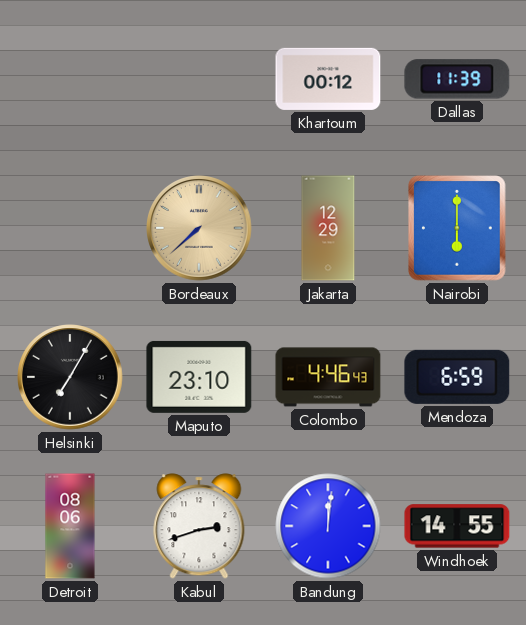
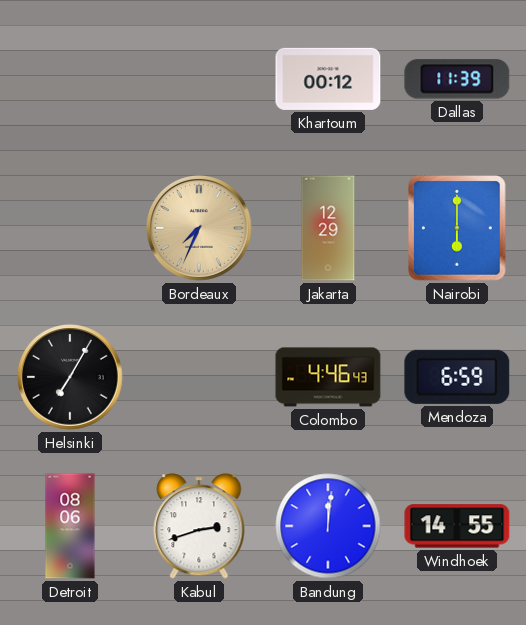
Bordeaux: 7:38 -> 7:34 (200, 229)
Maputo: 23:10 -> none (199, 377)
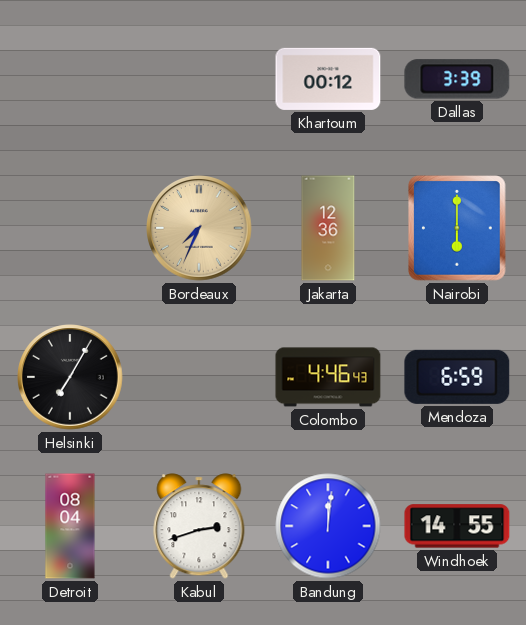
Dallas: 11:39 -> 3:39 (457, 79)
Jakarta: 12:29 -> 12:36 (328, 228)
Detroit: 08:06 -> 08:04 (70, 526)
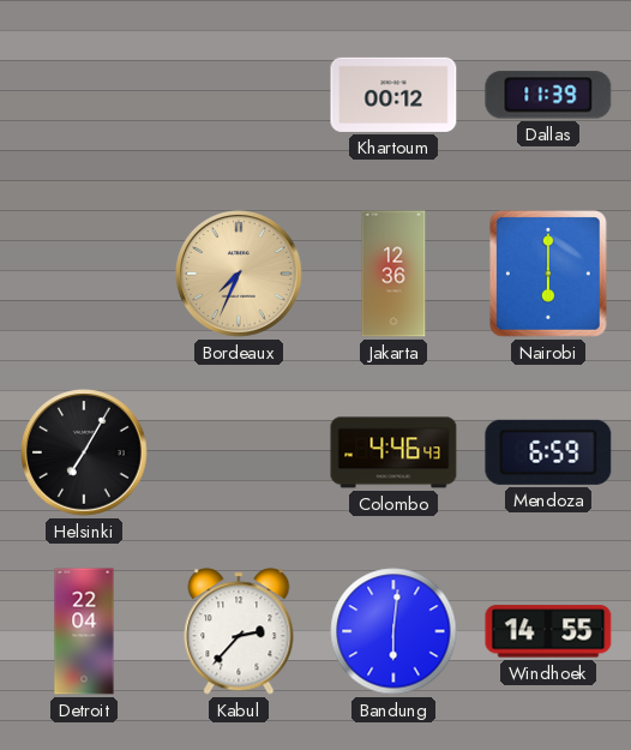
Dallas: 3:39 -> 11:39 (548, 95)
Detroit: 08:04 -> 22:04 (84, 631)
Kabul: 2:42 -> 2:37 (239, 631)
Bandung: 12:01 -> 6:01 (393, 631)
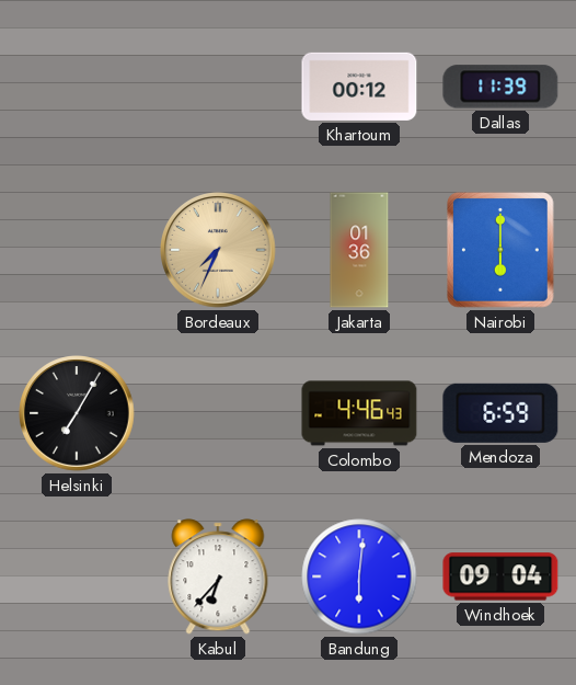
Jakarta: 12:36 -> 01:36 (359, 250)
Detroit: 22:04 -> none (84, 631)
Kabul: 2:37 -> 6:37 (218, 576)
Windhoek: 14:55 -> 09:04 (500, 576)
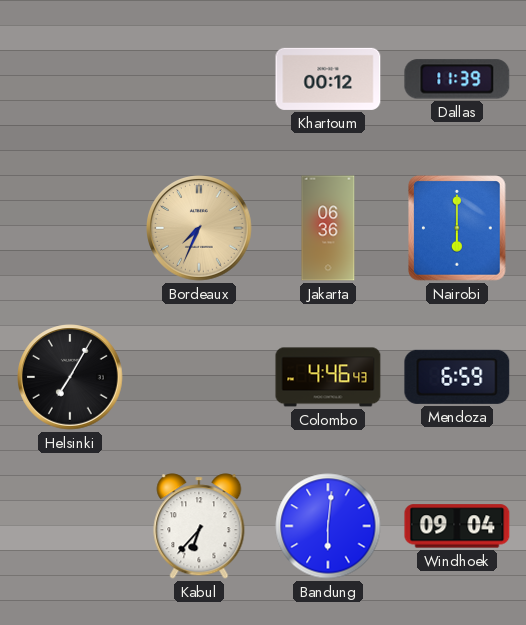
Jakarta: 01:36 -> 06:36 (328, 228)
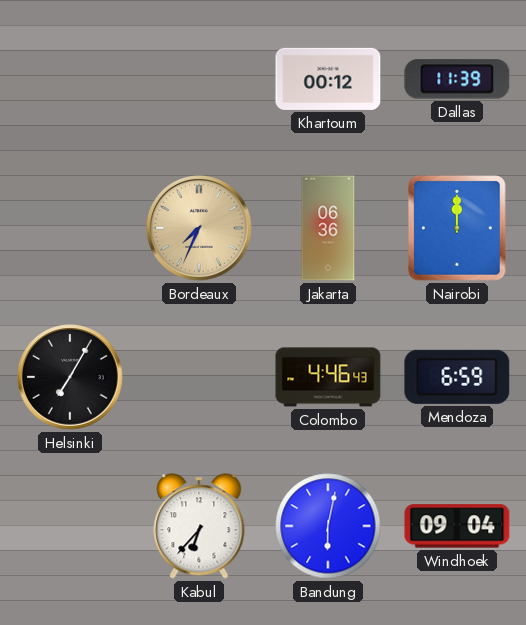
Nairobi: 6:00 -> 12:00 (457, 228)
Bandung: 6:01 -> 6:02 (328, 526)
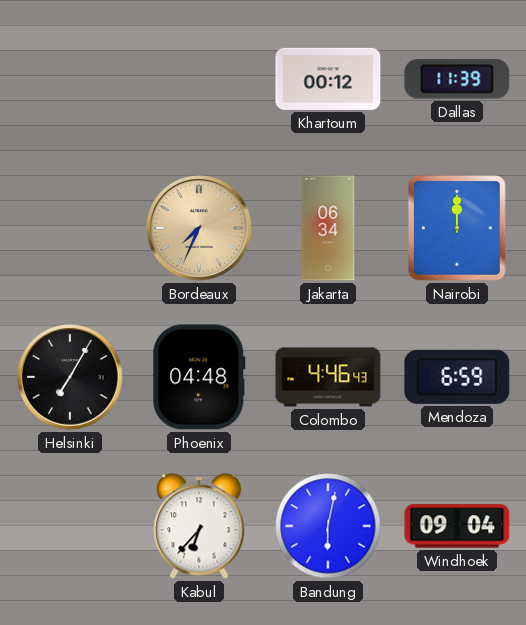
Jakarta: 06:36 -> 06:34 (328, 228)
Phoenix: none -> 04:48 (199, 377)
